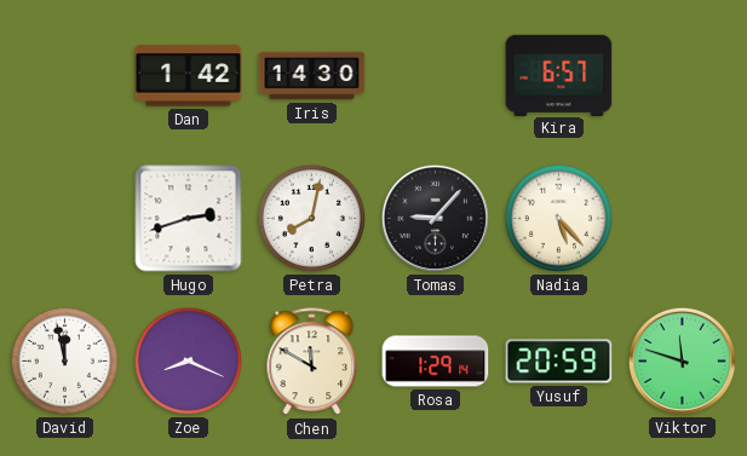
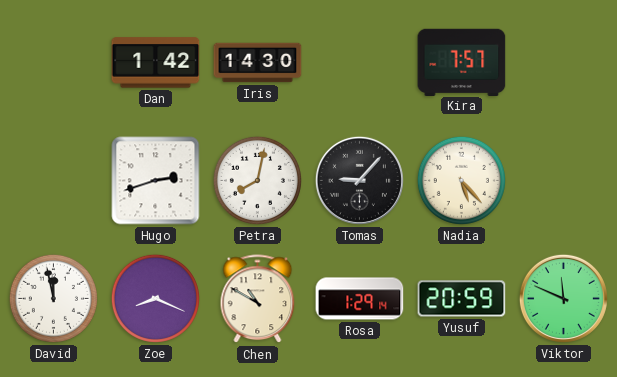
Kira: 6:57 -> 7:57 (462, 62)
Chen: 11:50 -> 10:50 (258, 299)
Viktor: 11:48 -> 11:49 (563, 298)
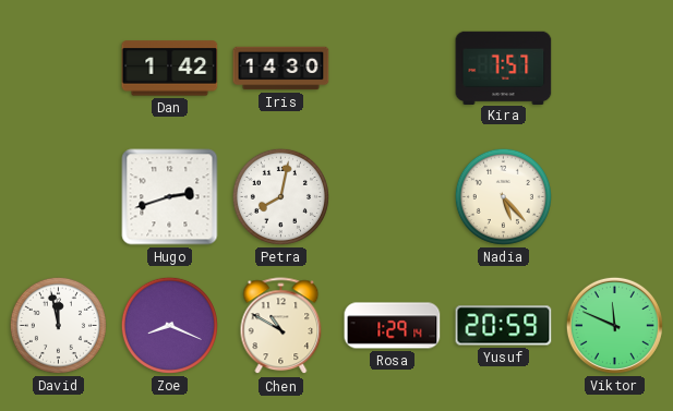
Tomas: 9:07 -> none (359, 180)
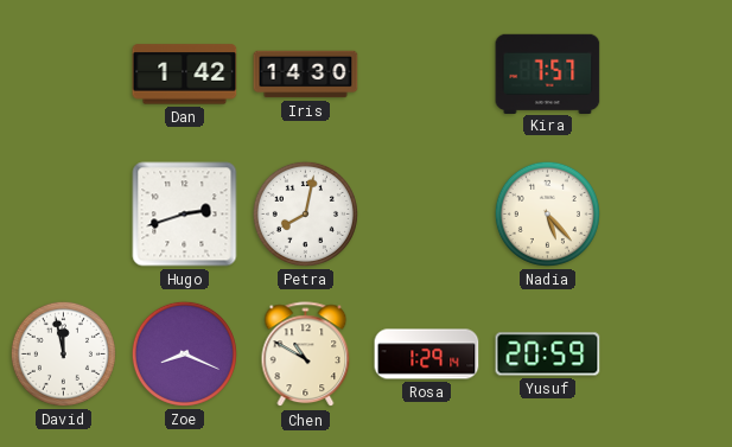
Viktor: 11:49 -> none (614, 325)
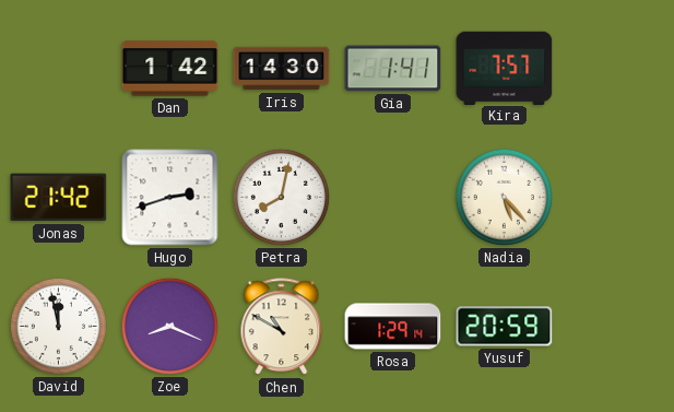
Gia: none -> 1:41 (393, 69)
Jonas: none -> 21:42 (59, 198)
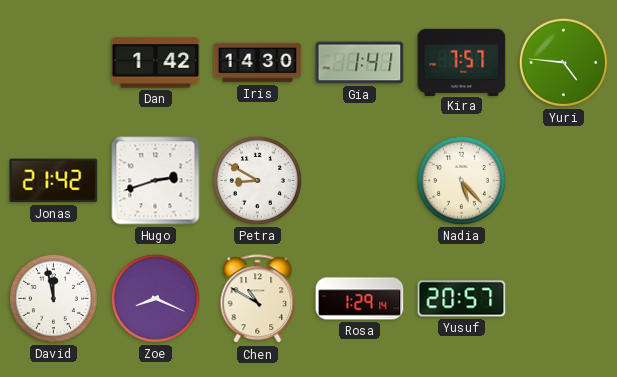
Yuri: none -> 4:46 (563, 62)
Petra: 8:02 -> 8:50 (257, 180)
Yusuf: 20:59 -> 20:57 (462, 299)
